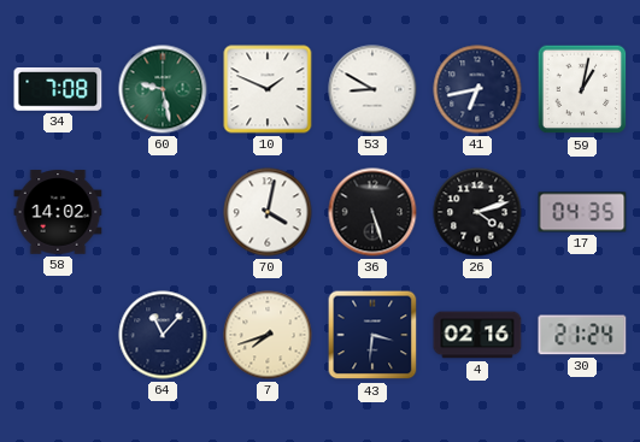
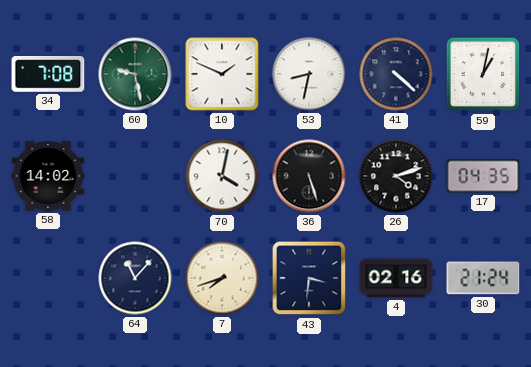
53: 8:50 -> 8:32 (309, 74)
41: 6:43 -> 4:22 (396, 74)
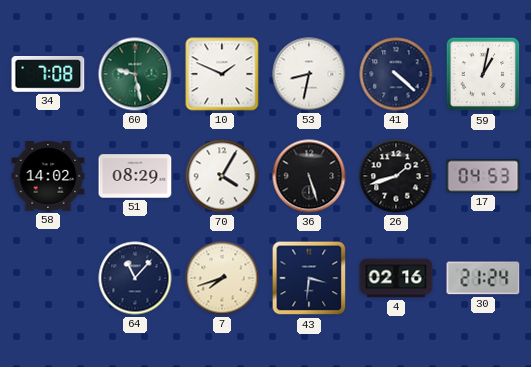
51: none -> 08:29 (135, 176)
70: 4:02 -> 4:05 (222, 176)
26: 4:12 -> 1:42 (396, 176)
17: 04:35 -> 04:53 (483, 176)
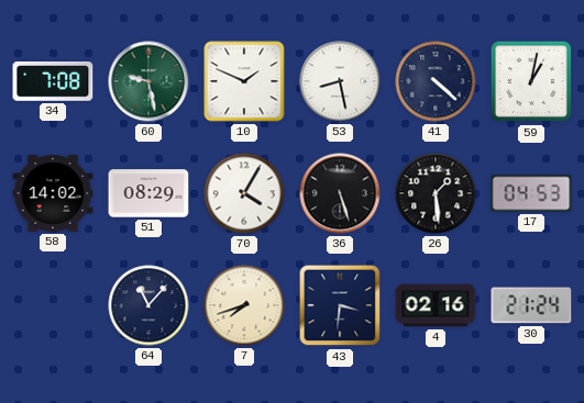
53: 8:32 -> 8:28 (340, 81)
26: 1:42 -> 1:29 (436, 193)
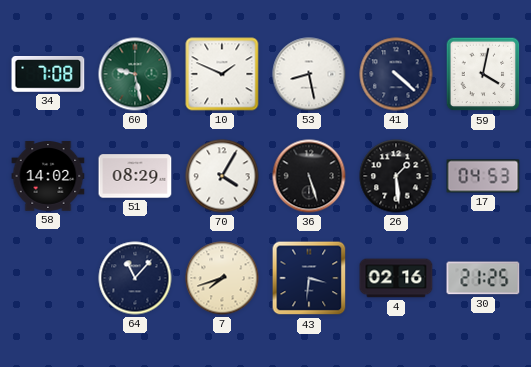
59: 1:02 -> 4:02 (483, 74)
30: 21:24 -> 21:25 (483, 278)
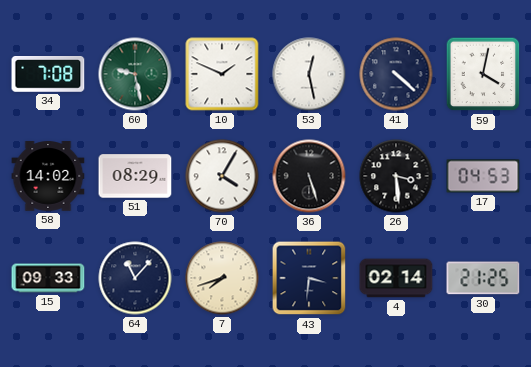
53: 8:28 -> 12:28 (309, 74)
26: 1:29 -> 3:29 (396, 176)
15: none -> 09:33 (48, 278)
4: 02:16 -> 02:14 (396, 278)
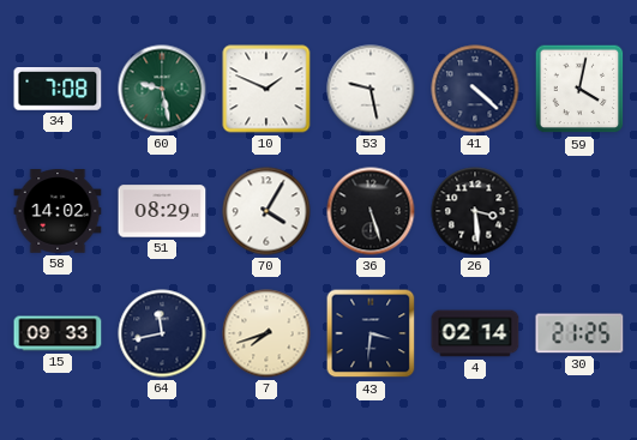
53: 12:28 -> 9:28 (371, 89)
17: 04:53 -> none (483, 176)
64: 11:07 -> 11:43 (162, 333)
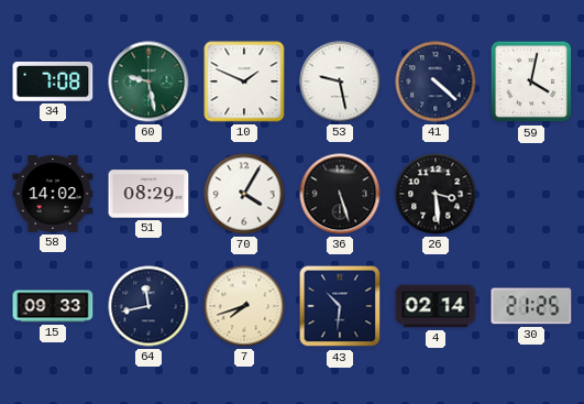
43: 3:31 -> 10:31 (340, 306)
